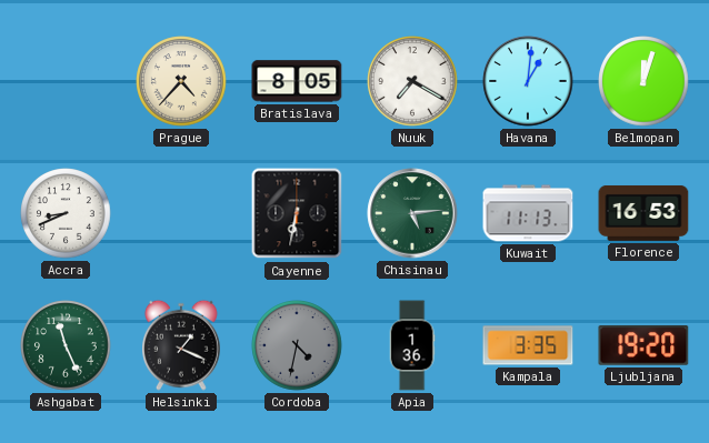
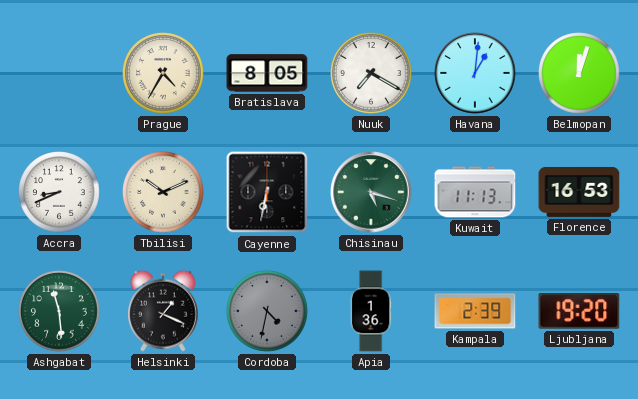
Prague: 4:37 -> 4:35 (163, 73)
Tbilisi: none -> 10:11 (163, 192)
Chisinau: 5:14 -> 5:18 (371, 192)
Ashgabat: 11:26 -> 11:29 (59, 311)
Kampala: 3:35 -> 2:39 (475, 311)
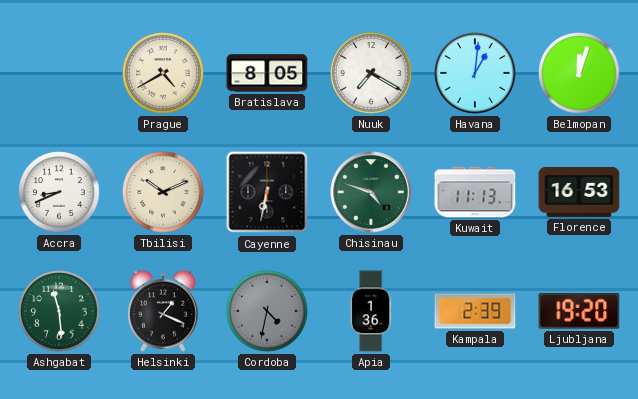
Prague: 4:35 -> 4:40 (163, 73)
Chisinau: 5:18 -> 4:48 (371, 192)
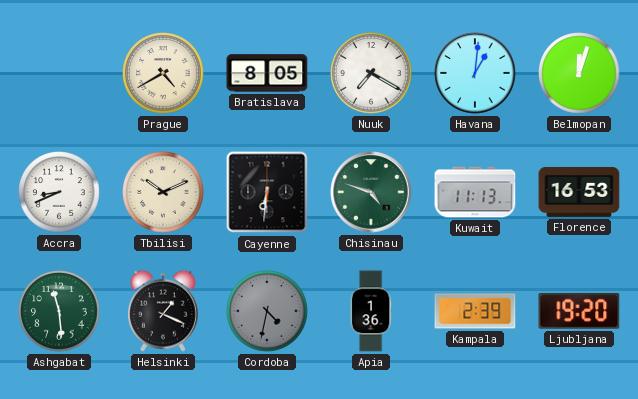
Cayenne: 6:32 -> 6:31 (267, 192)
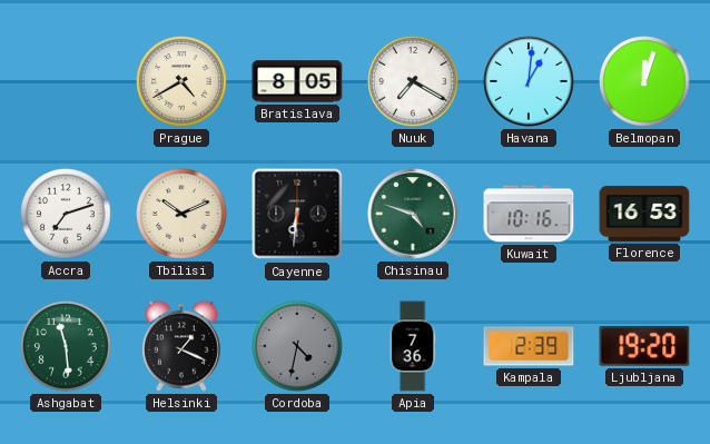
Accra: 8:41 -> 7:12 (66, 214)
Kuwait: 11:13 -> 10:16 (529, 214)
Apia: 1:36 -> 7:36 (413, 346)
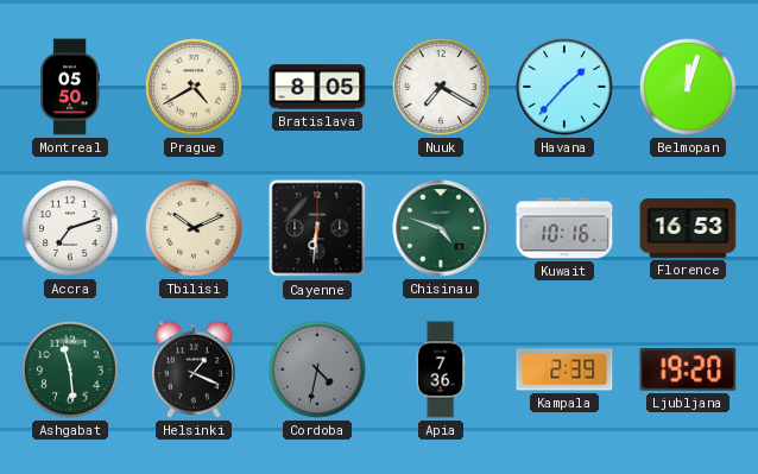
Montreal: none -> 05:50 (69, 87)
Havana: 1:01 -> 1:37 (564, 87)
